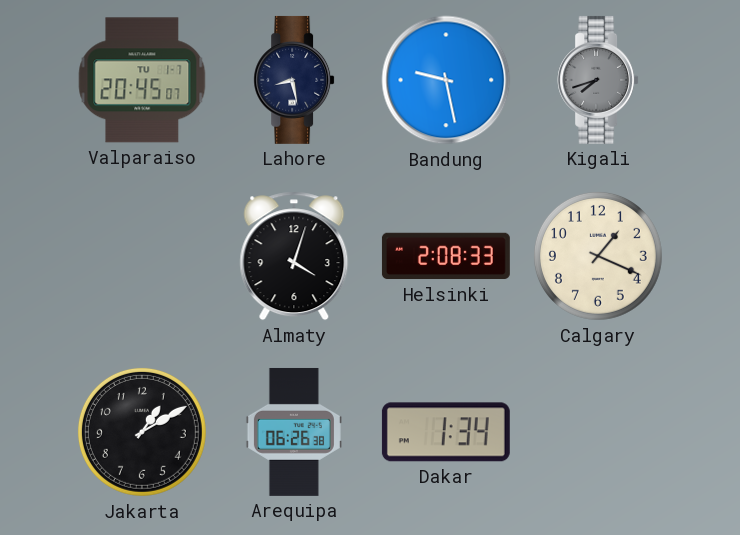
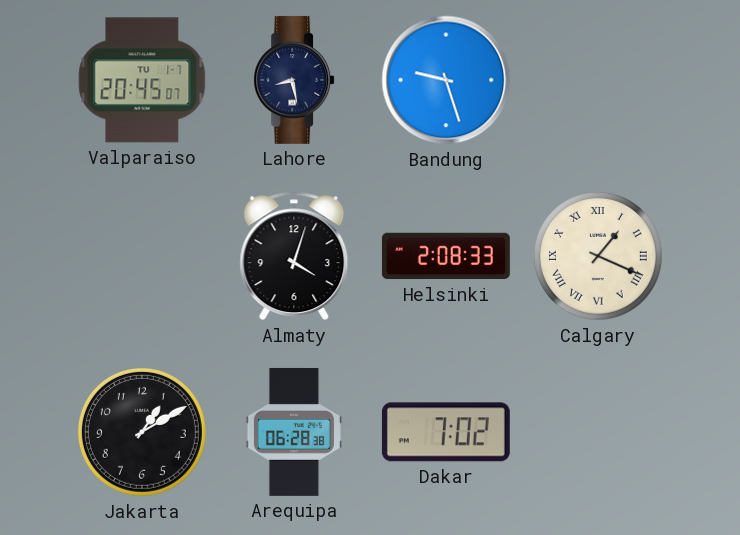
Bandung: 9:28 -> 9:27 (446, 80)
Kigali: 7:42 -> none (598, 80)
Calgary numerals: Arabic -> Roman (598, 256)
Arequipa: 06:26 -> 06:28 (294, 432)
Dakar: 1:34 -> 7:02 (446, 432)
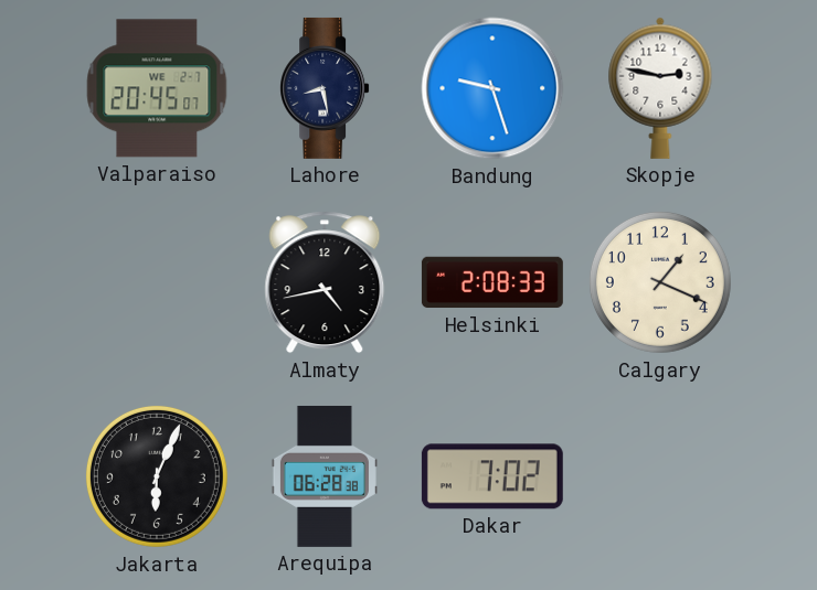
Valparaiso date: TU 1-7 -> WE 2-7 (157, 88)
Skopje: none -> 2:47 (660, 88)
Almaty: 4:03 -> 4:43 (325, 282)
Calgary numerals: Roman -> Arabic (660, 282)
Jakarta: 1:10 -> 6:04 (157, 476)
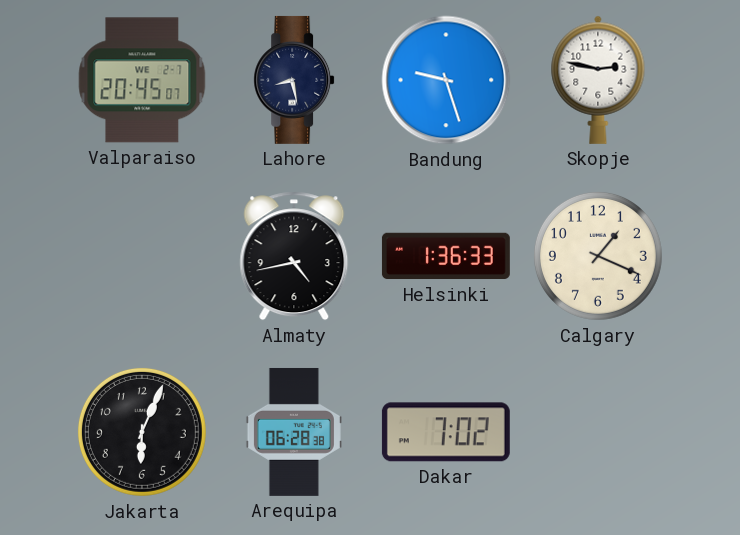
Helsinki: 2:08 -> 1:36 (446, 256)
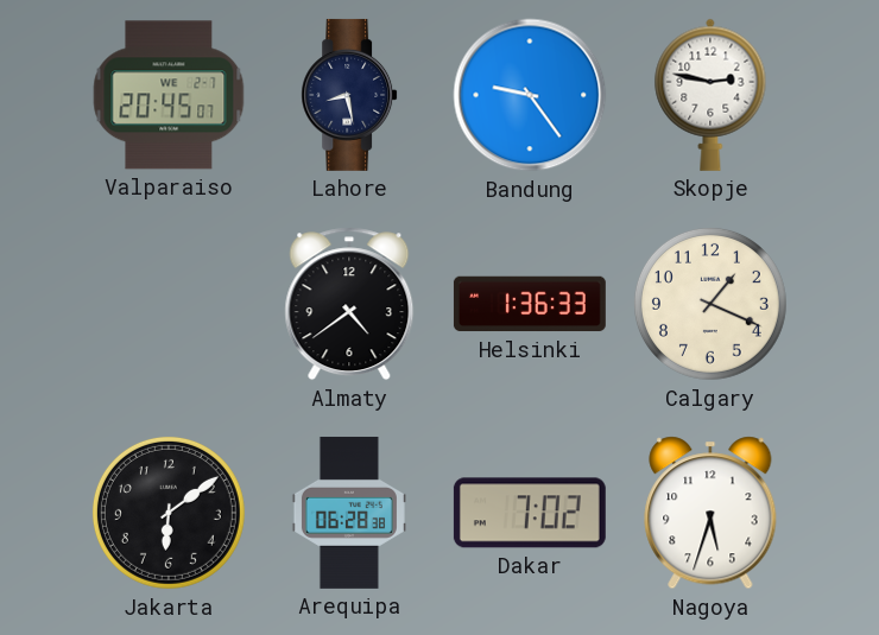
Bandung: 9:27 -> 9:24 (530, 95)
Almaty: 4:43 -> 4:39 (349, 304)
Jakarta: 6:04 -> 6:09 (169, 513)
Nagoya: none -> 5:33 (710, 513)
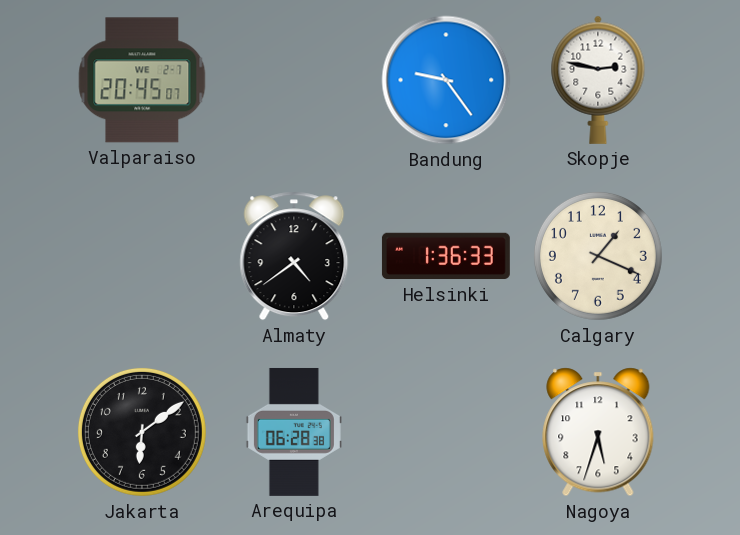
Lahore: 8:28 -> none (349, 95)
Dakar: 7:02 -> none (530, 513)
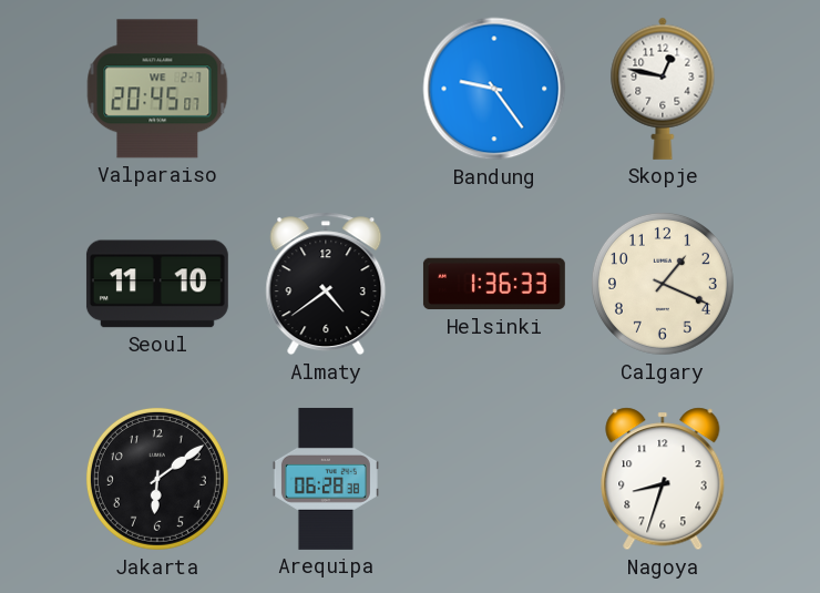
Skopje: 2:47 -> 12:47 (663, 89)
Seoul: none -> 11:10 (157, 284)
Nagoya: 5:33 -> 8:33 (663, 479)
